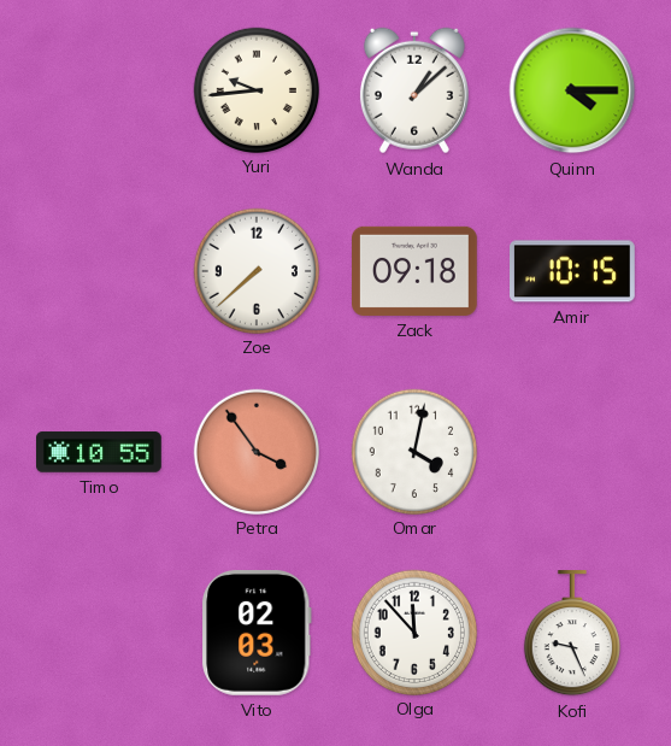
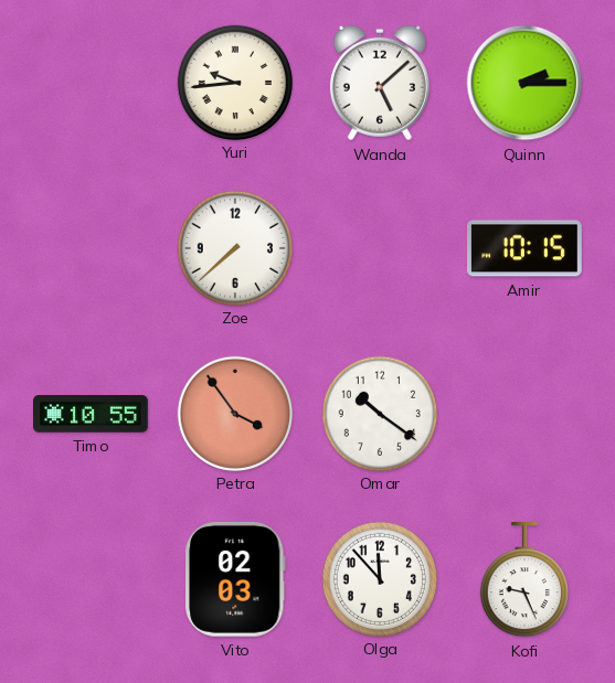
Wanda: 1:08 -> 5:08 (380, 83)
Quinn: 4:15 -> 2:15 (524, 83)
Zack: 09:18 -> none (416, 271)
Omar: 4:02 -> 10:21 (379, 413)
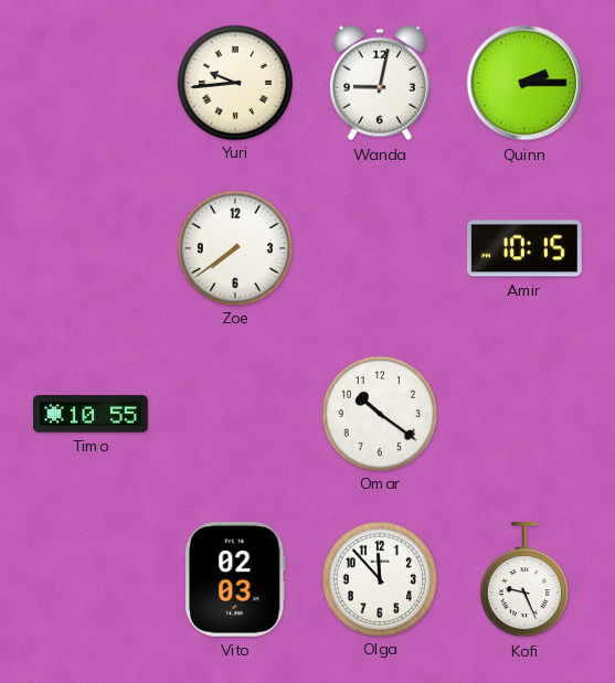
Wanda: 5:08 -> 9:02 (380, 83)
Zoe: 7:38 -> 7:39 (234, 247)
Petra: 3:54 -> none (234, 413)
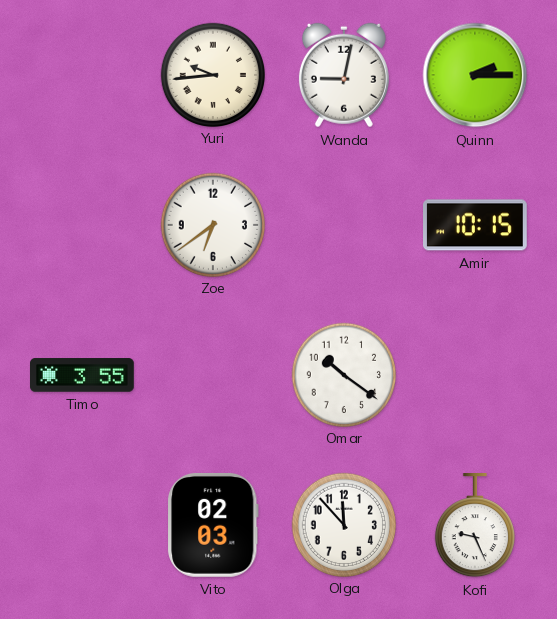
Zoe: 7:39 -> 6:39 (212, 224)
Timo: 10:55 -> 3:55 (83, 375)
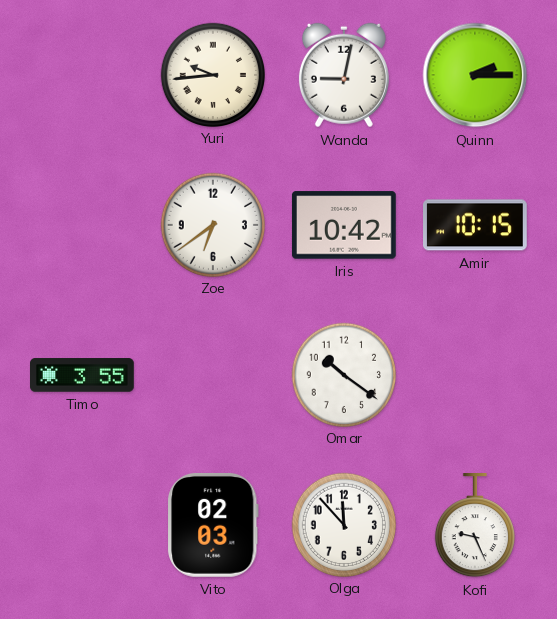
Iris: none -> 10:42 (344, 225)
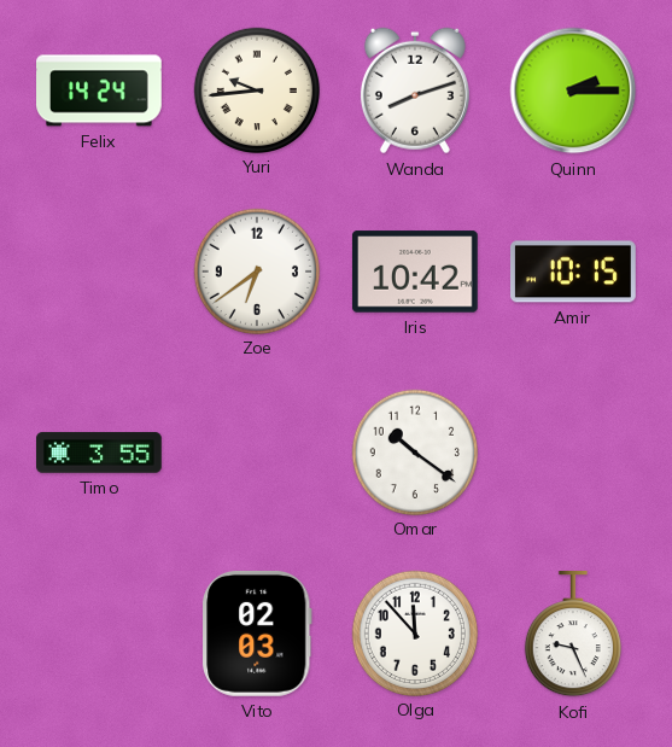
Felix: none -> 14:24 (100, 91)
Wanda: 9:02 -> 8:12 (415, 91)
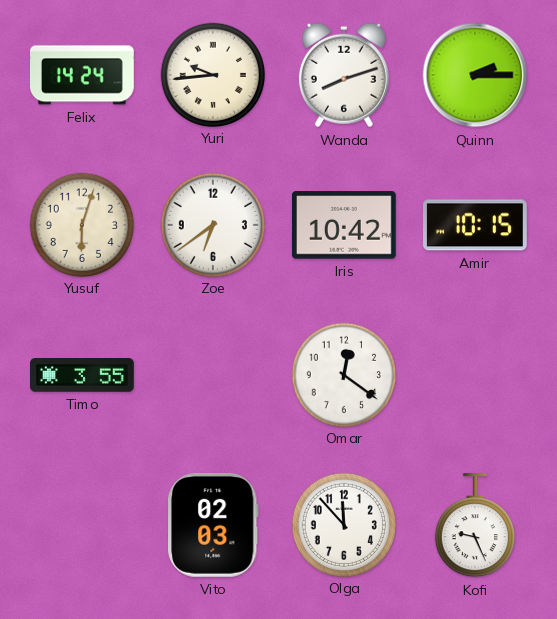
Yusuf: none -> 6:03 (81, 224)
Omar: 10:21 -> 12:21 (343, 374)
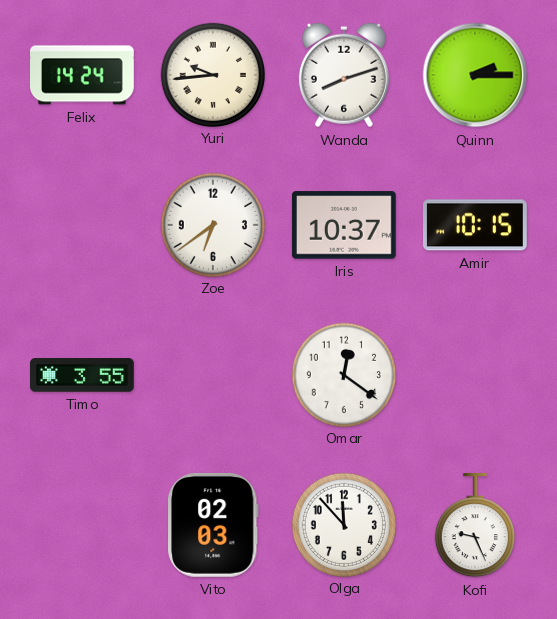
Yusuf: 6:03 -> none (81, 224)
Iris: 10:42 -> 10:37 (344, 225)
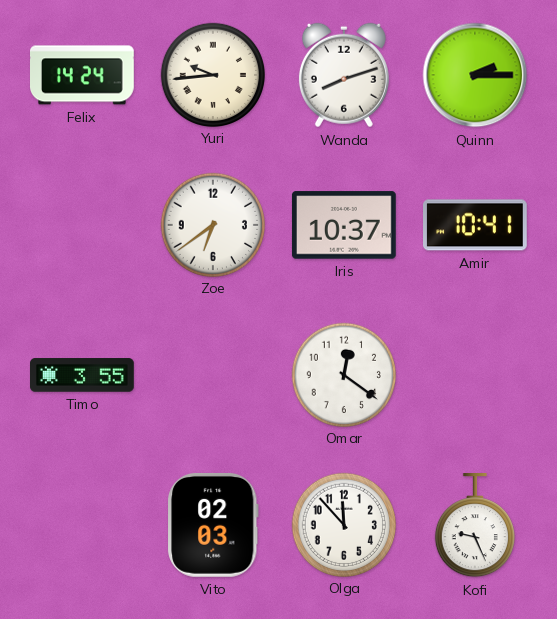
Amir: 10:15 -> 10:41 (476, 225)
